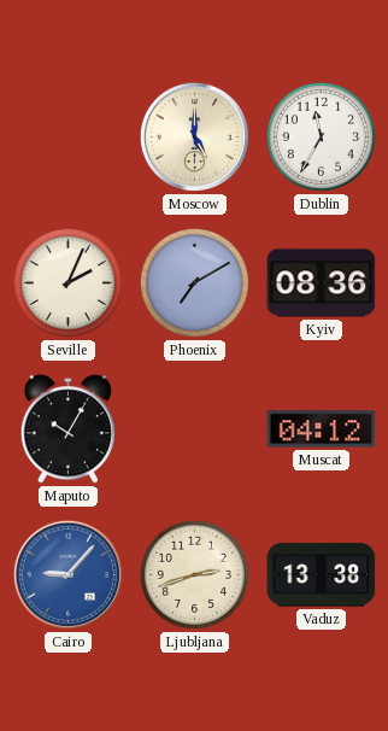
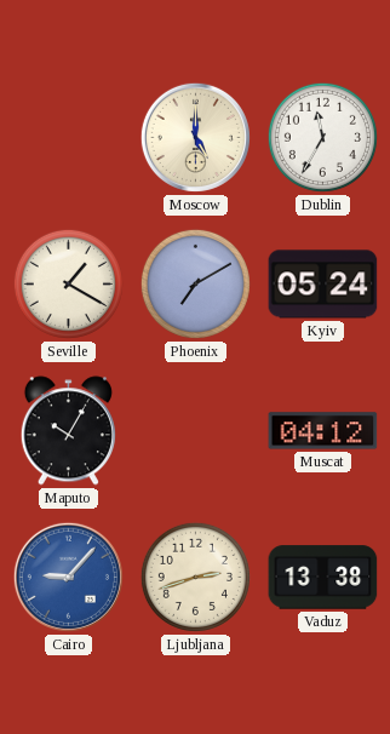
Seville: 2:04 -> 1:20 (68, 283)
Kyiv: 08:36 -> 05:24 (323, 285)
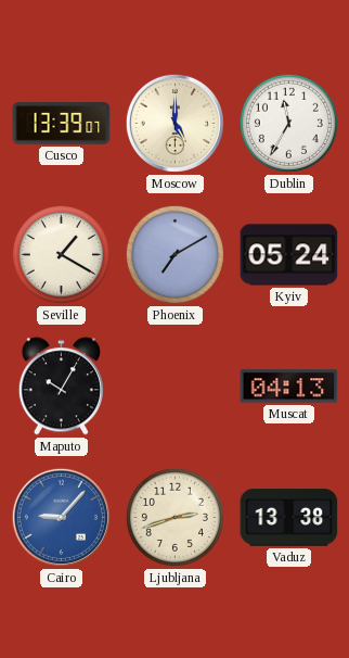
Cusco: none -> 13:39 (62, 124)
Muscat: 04:12 -> 04:13 (289, 387)
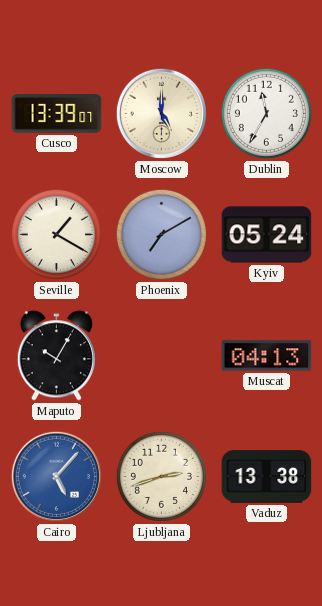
Cairo: 9:07 -> 5:07 (56, 476)
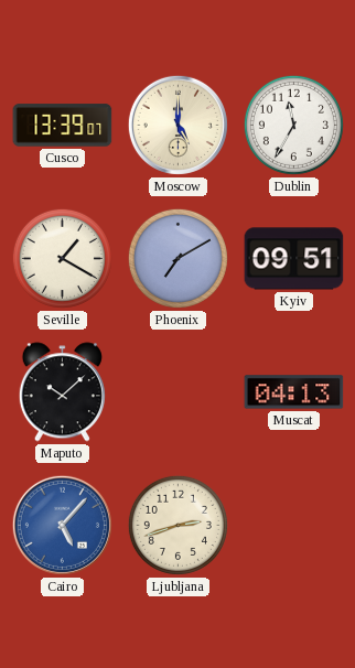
Kyiv: 05:24 -> 09:51 (294, 259)
Maputo: 10:05 -> 10:08 (62, 392)
Vaduz: 13:38 -> none (267, 477)
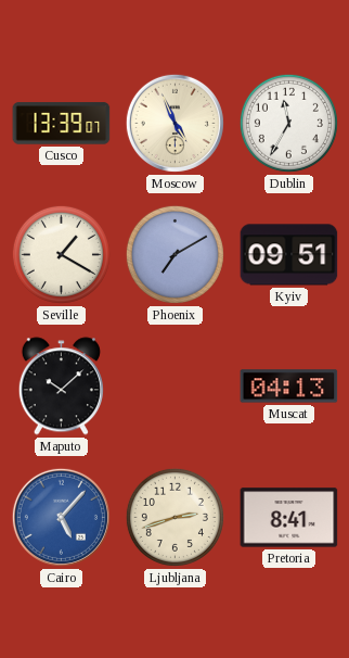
Moscow: 5:00 -> 4:56 (174, 123)
Pretoria: none -> 8:41 (289, 518)
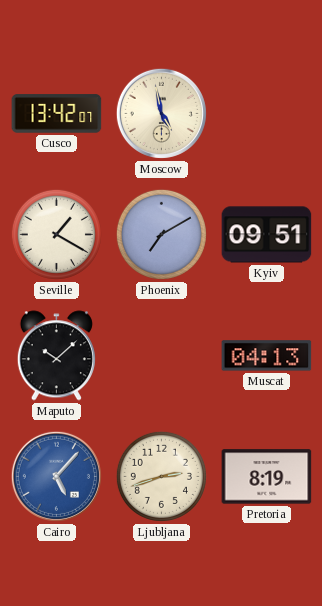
Cusco: 13:39 -> 13:42 (57, 114)
Moscow: 4:56 -> 4:58 (161, 113)
Dublin: 11:35 -> none (288, 123)
Pretoria: 8:41 -> 8:19 (267, 477)
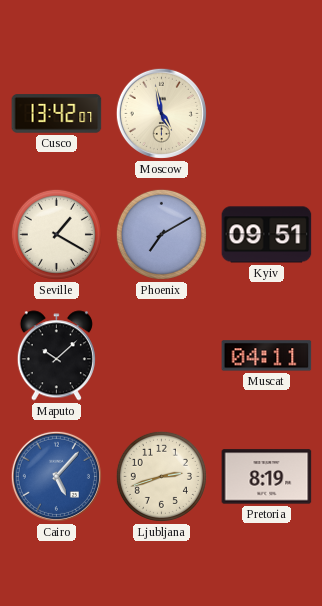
Muscat: 04:13 -> 04:11 (267, 356)
